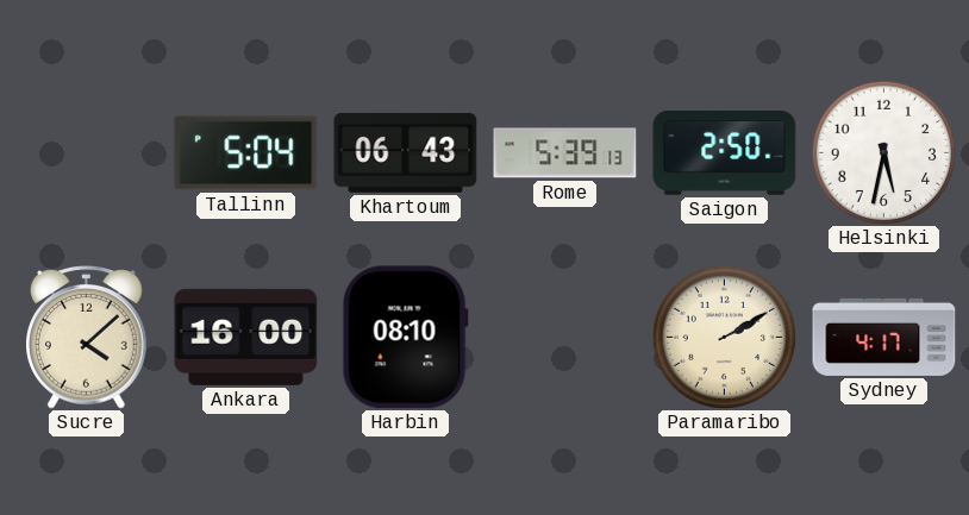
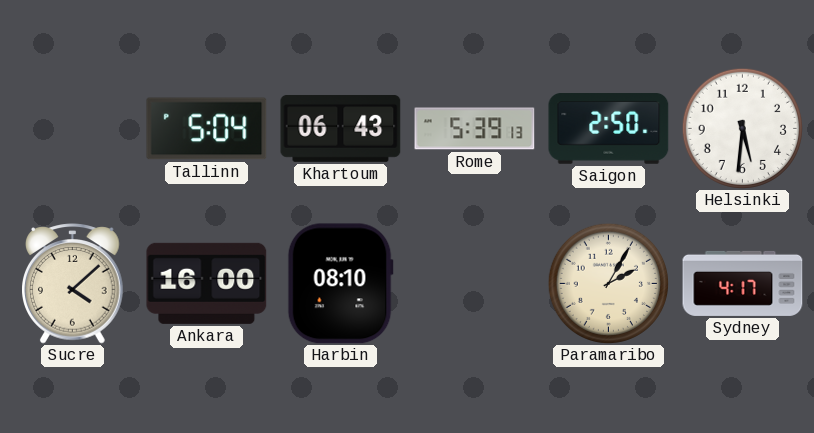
Helsinki: 5:32 -> 5:31 (742, 128)
Paramaribo: 2:10 -> 2:05 (608, 283)
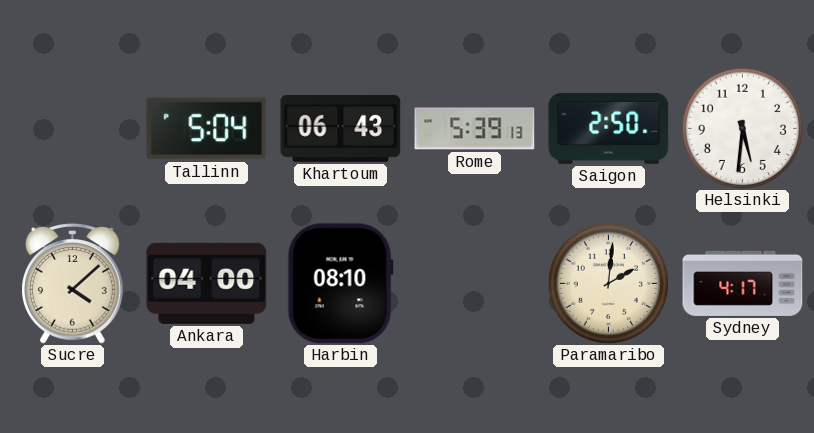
Ankara: 16:00 -> 04:00 (207, 283)
Paramaribo: 2:05 -> 2:01 (608, 283)
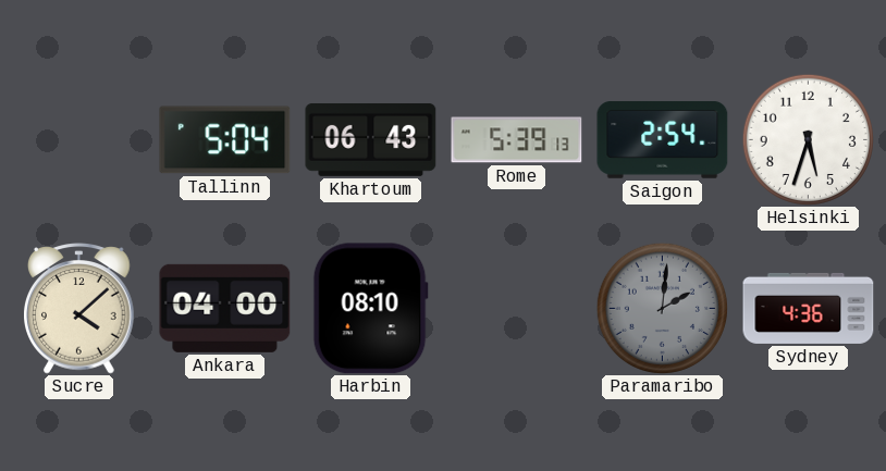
Saigon: 2:50 -> 2:54 (663, 140)
Helsinki: 5:31 -> 5:33 (808, 139)
Paramaribo dial: cream -> grey (662, 308)
Sydney: 4:17 -> 4:36 (809, 308)
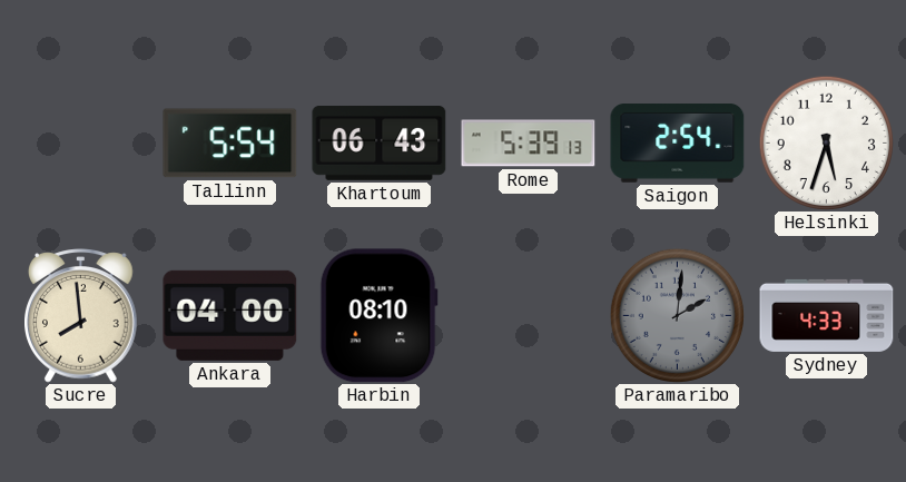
Tallinn: 5:04 -> 5:54 (230, 144)
Sucre: 4:08 -> 7:59 (81, 316)
Sydney: 4:36 -> 4:33 (827, 315)
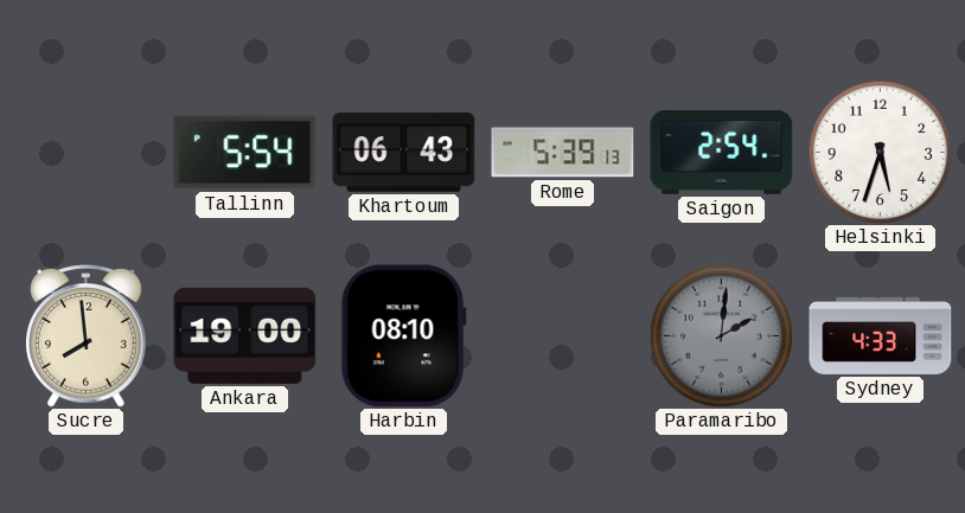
Ankara: 04:00 -> 19:00 (245, 335)
